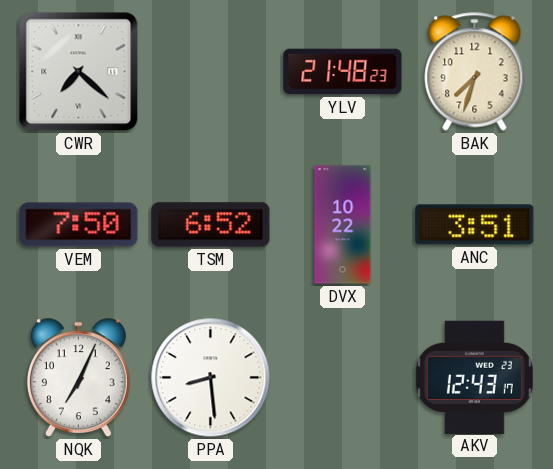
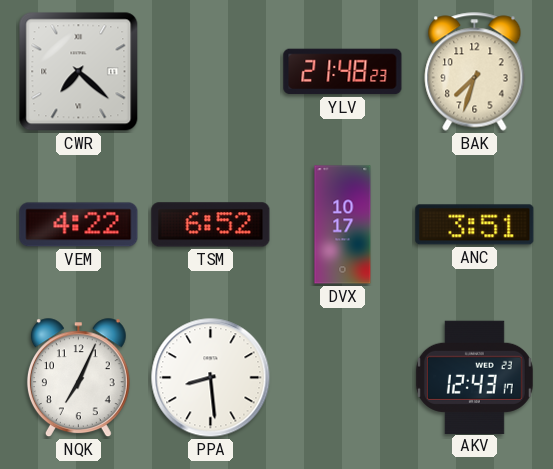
VEM: 7:50 -> 4:22 (79, 225)
DVX: 10:22 -> 10:17 (343, 225)
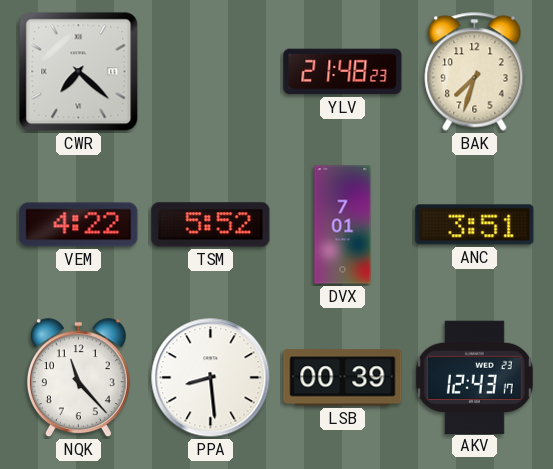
TSM: 6:52 -> 5:52 (211, 225)
DVX: 10:17 -> 7:01 (343, 225)
NQK: 7:04 -> 11:23 (78, 378)
LSB: none -> 00:39 (343, 378)
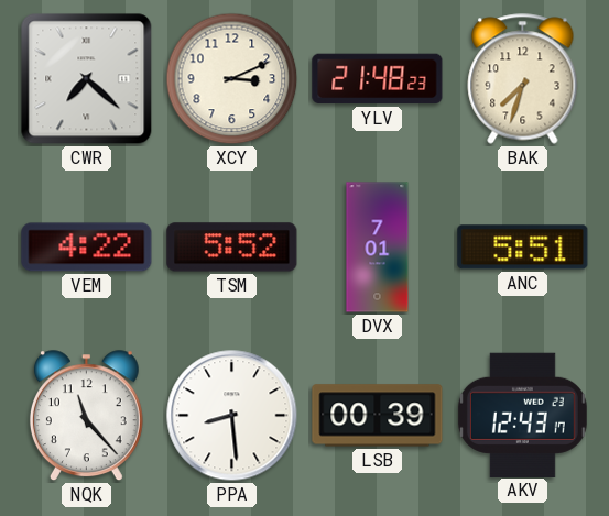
XCY: none -> 3:11 (232, 79)
ANC: 3:51 -> 5:51 (523, 248)
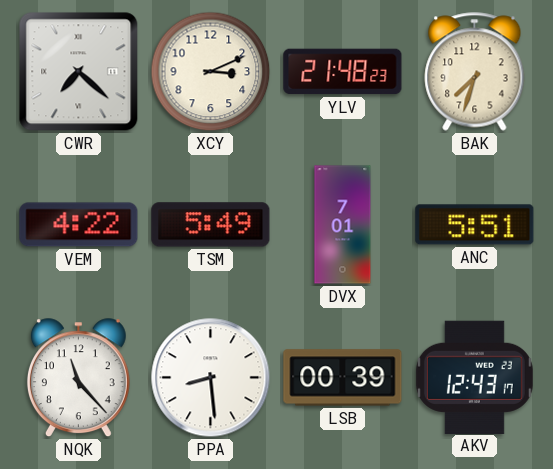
TSM: 5:52 -> 5:49 (211, 225)
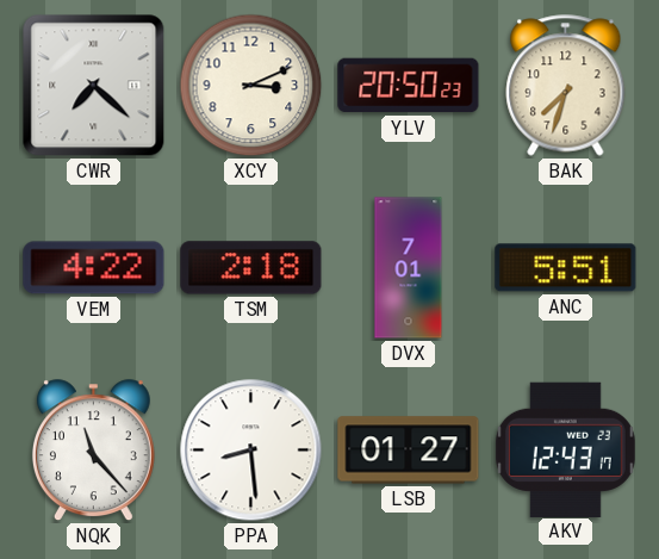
YLV: 21:48 -> 20:50 (409, 86)
TSM: 5:49 -> 2:18 (251, 268)
LSB: 00:39 -> 01:27 (409, 451)
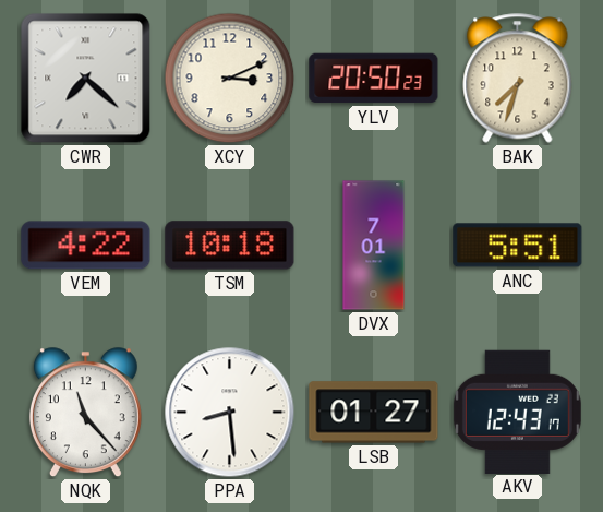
TSM: 2:18 -> 10:18 (230, 246)
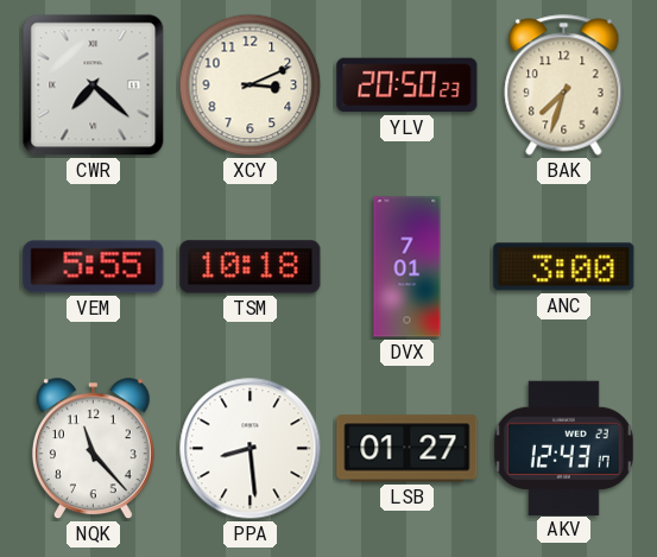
VEM: 4:22 -> 5:55 (94, 267)
ANC: 5:51 -> 3:00 (564, 267)
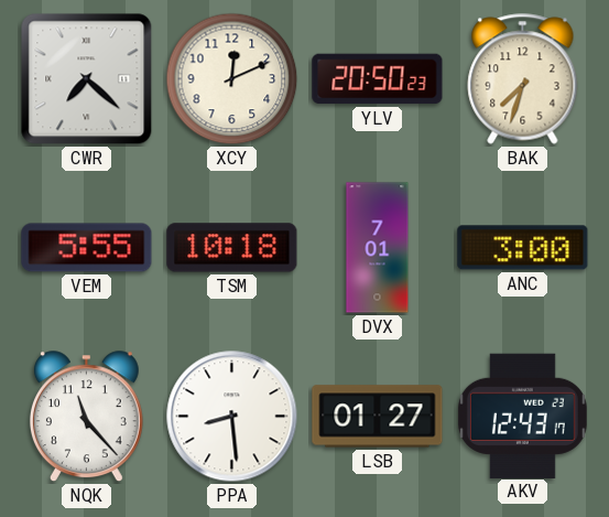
XCY: 3:11 -> 12:11 (232, 79)
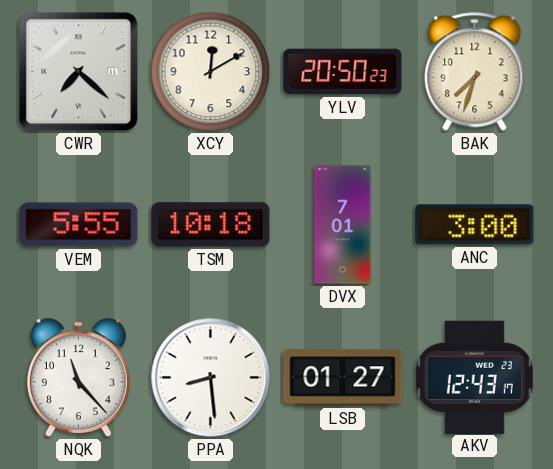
XCY: 12:11 -> 12:10 (211, 72)
